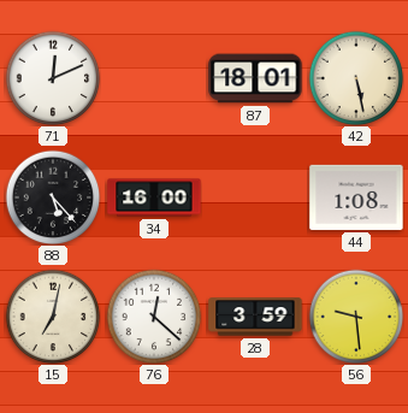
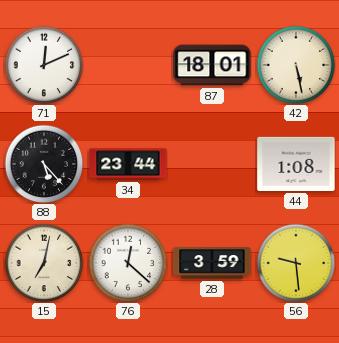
34: 16:00 -> 23:44 (128, 164)
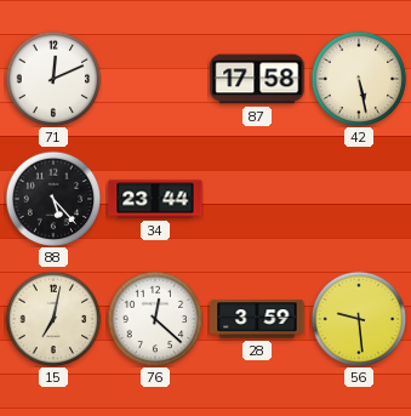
87: 18:01 -> 17:58 (257, 79)
44: 1:08 -> none (296, 164)
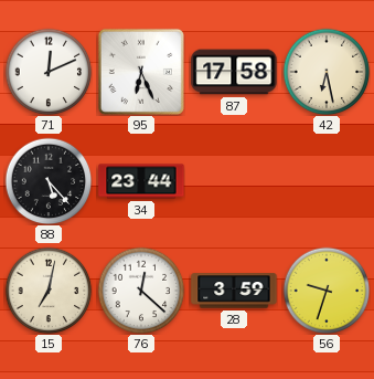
95: none -> 6:26 (141, 72)
42: 5:28 -> 6:28 (327, 72)
56: 9:29 -> 9:33 (327, 291)
